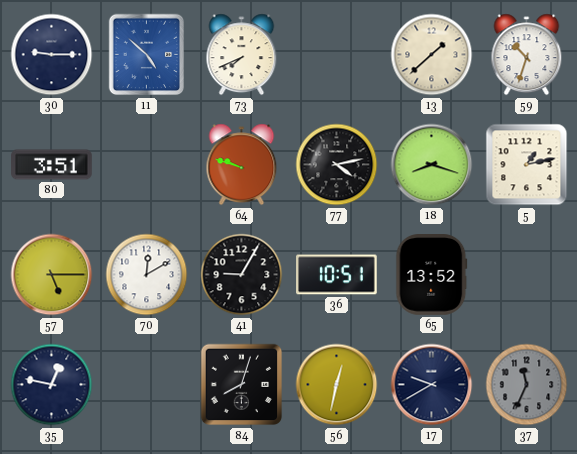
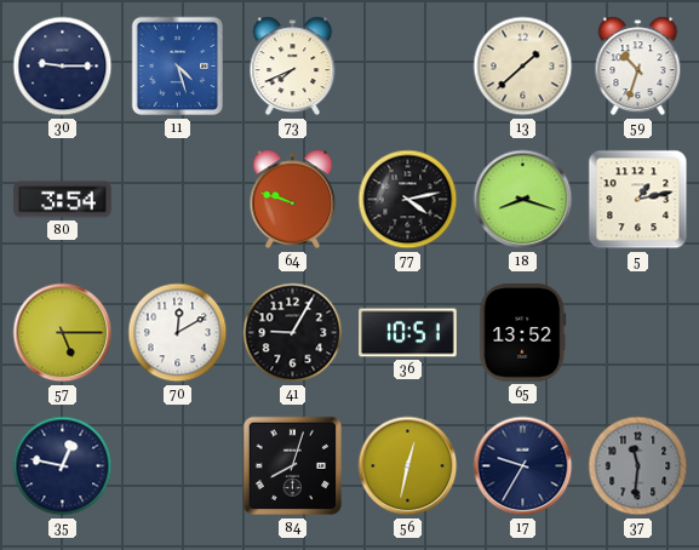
11: 4:52 -> 4:27 (178, 67)
80: 3:51 -> 3:54 (63, 200)
17: 9:40 -> 9:35 (523, 466)
37: 11:34 -> 11:31 (638, 466)
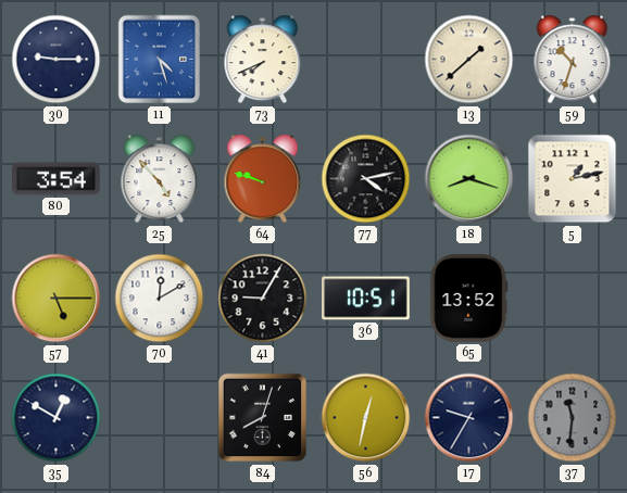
25: none -> 4:53 (160, 179)
35: 12:47 -> 12:50 (57, 418)
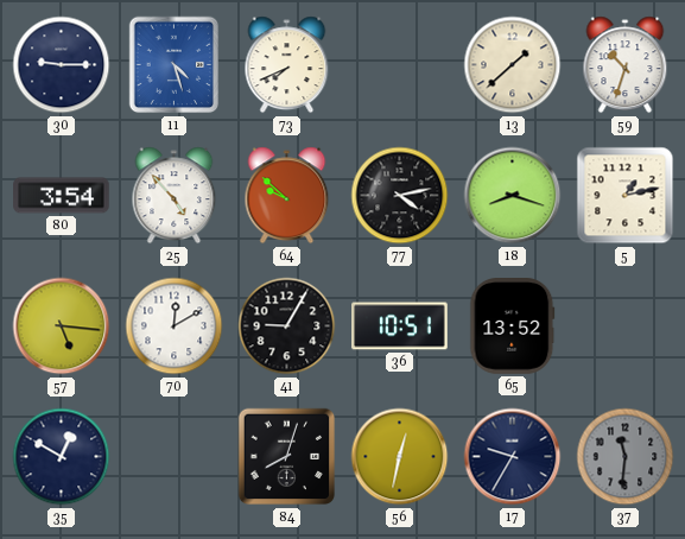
64: 9:48 -> 9:52 (287, 196)
57: 5:15 -> 5:16 (62, 326)
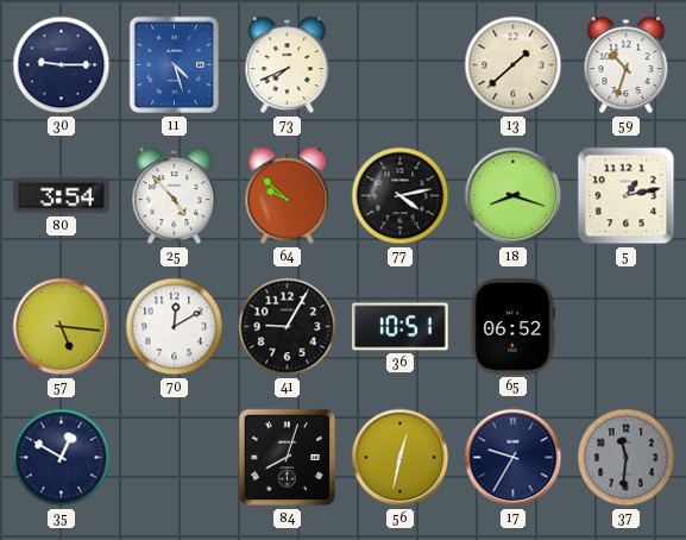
65: 13:52 -> 06:52 (514, 327)
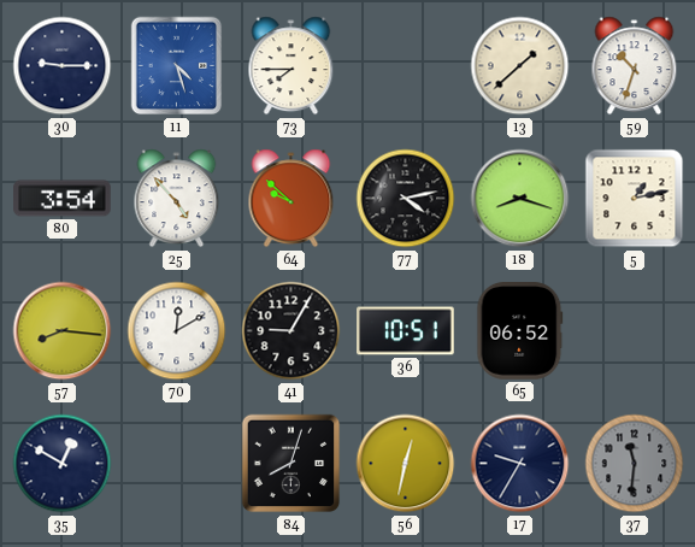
73: 7:41 -> 7:45 (291, 66)
57: 5:16 -> 8:16 (63, 331)
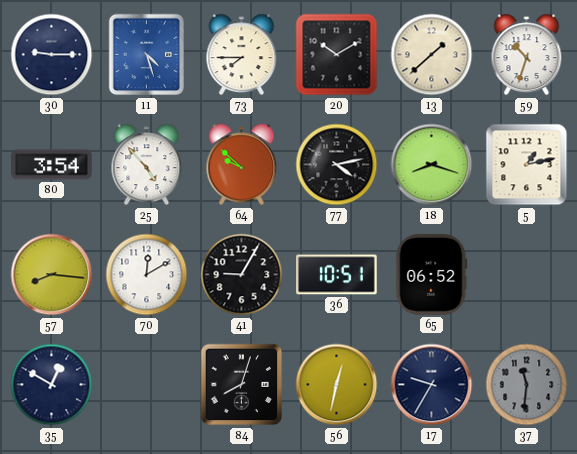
20: none -> 10:10 (337, 55)
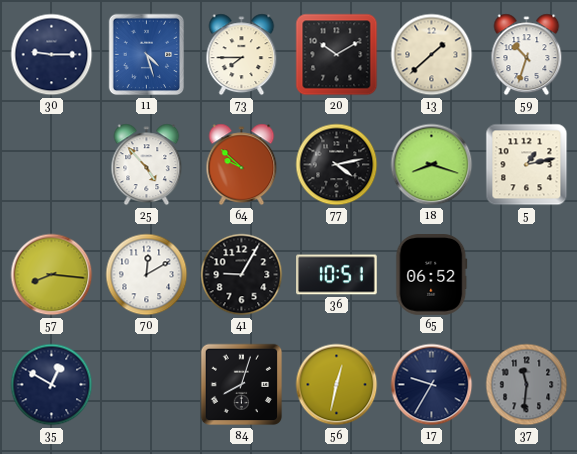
80: 3:54 -> none (52, 165)
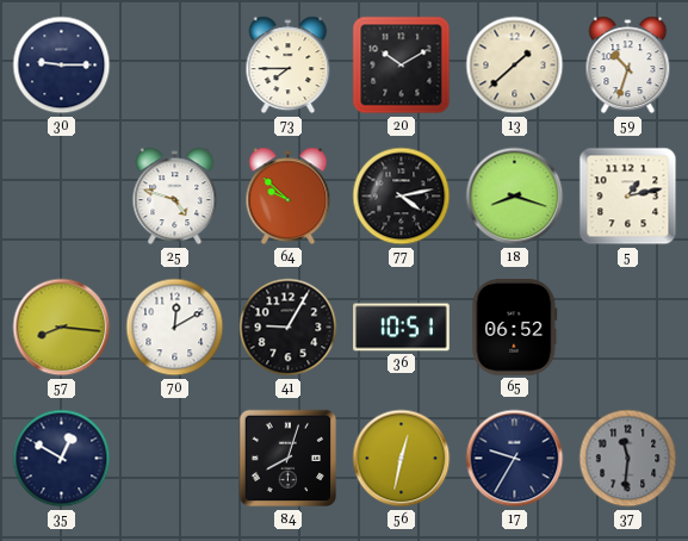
11: 4:27 -> none (147, 55)
25: 4:53 -> 4:48 (175, 197)
